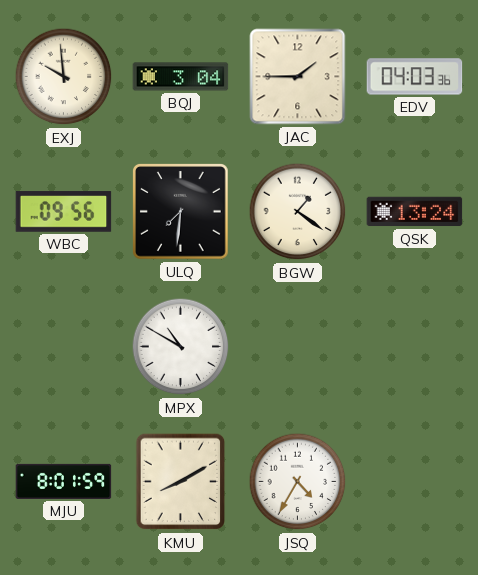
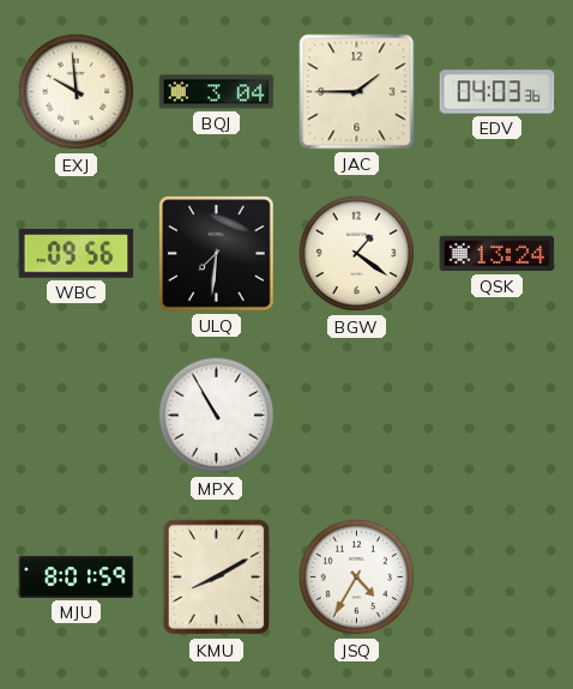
MPX: 10:50 -> 10:55 (217, 416)
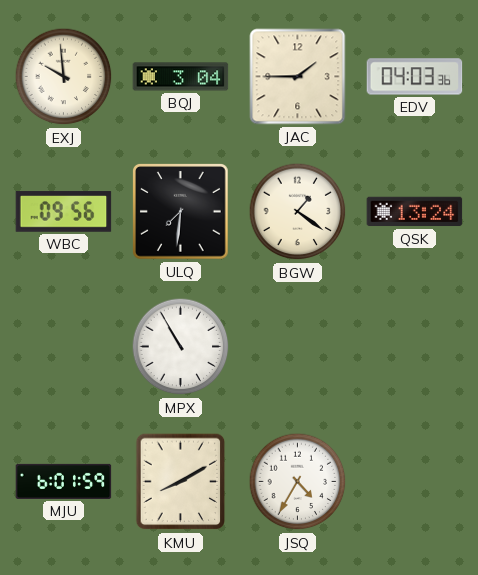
MJU: 8:01 -> 6:01 (64, 481)
